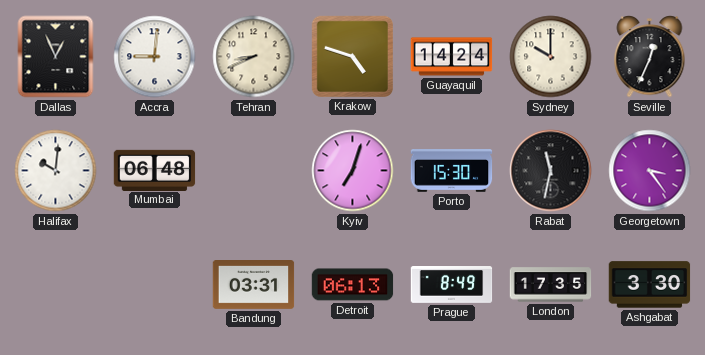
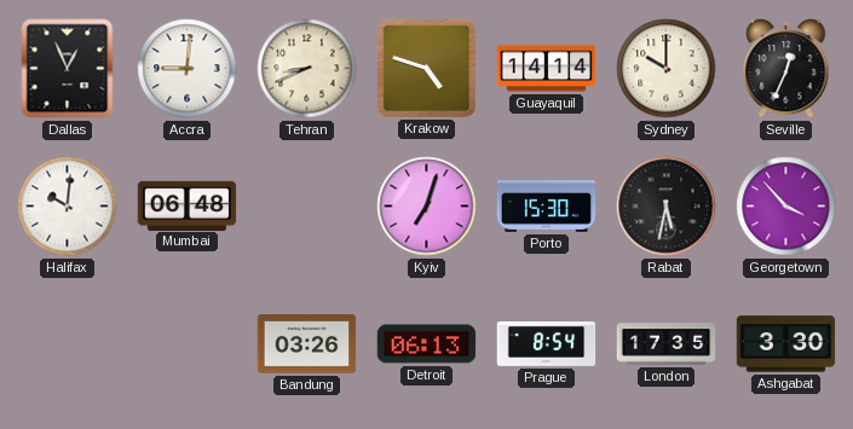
Guayaquil: 14:24 -> 14:14 (547, 69)
Rabat: 11:32 -> 5:32 (667, 207)
Georgetown: 3:24 -> 3:53 (786, 207)
Bandung: 03:31 -> 03:26 (307, 344)
Prague: 8:49 -> 8:54 (547, 344)
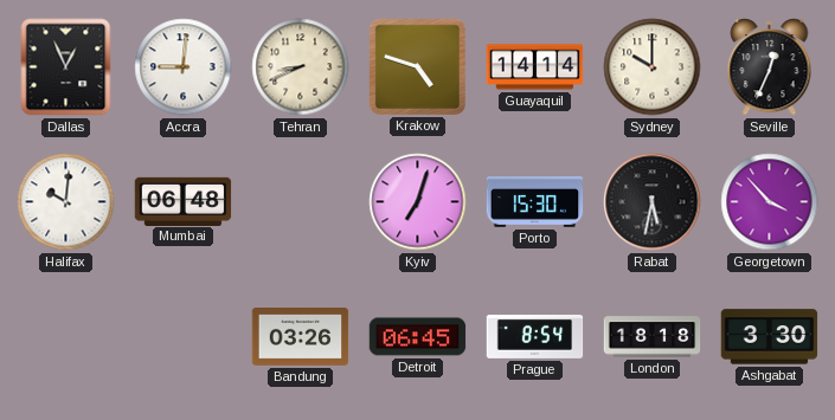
Detroit: 06:13 -> 06:45 (418, 337)
London: 17:35 -> 18:18 (653, 337)
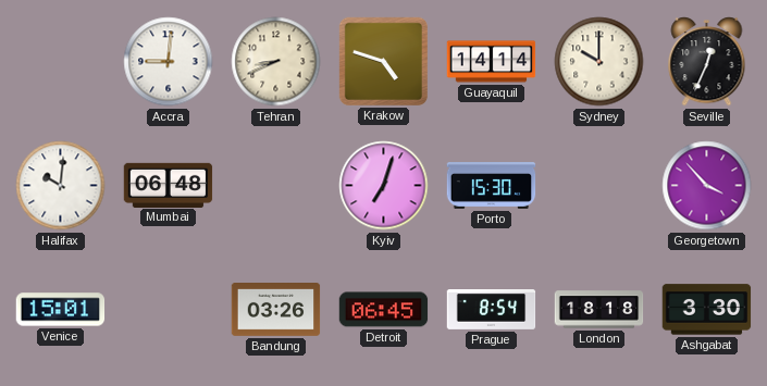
Dallas: 12:56 -> none (66, 67)
Rabat: 5:32 -> none (653, 202)
Venice: none -> 15:01 (61, 310)
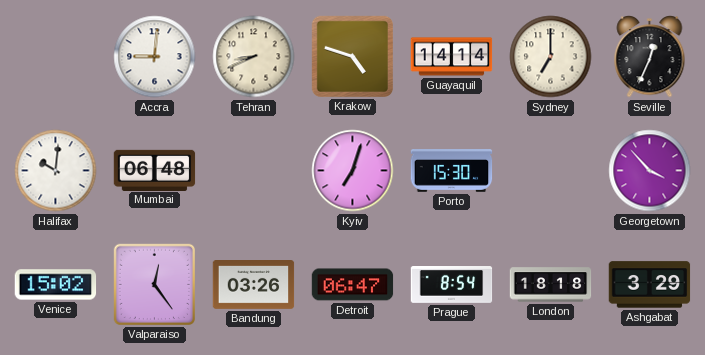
Sydney: 10:00 -> 7:00 (551, 57)
Venice: 15:01 -> 15:02 (56, 285)
Valparaiso: none -> 12:24 (154, 284)
Detroit: 06:45 -> 06:47 (353, 285)
Ashgabat: 3:30 -> 3:29 (650, 285)
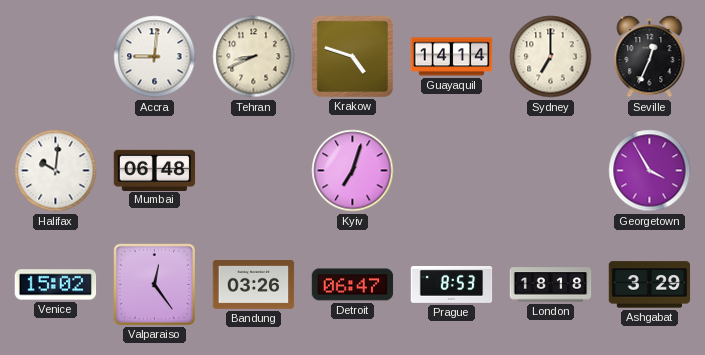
Porto: 15:30 -> none (452, 171)
Georgetown: 3:53 -> 3:55 (650, 171)
Prague: 8:54 -> 8:53 (452, 285)
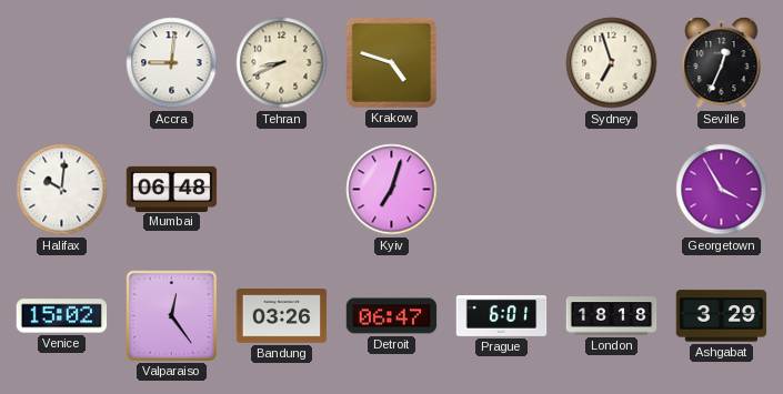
Guayaquil: 14:14 -> none (452, 57)
Sydney: 7:00 -> 6:57 (612, 63)
Prague: 8:53 -> 6:01 (502, 316)
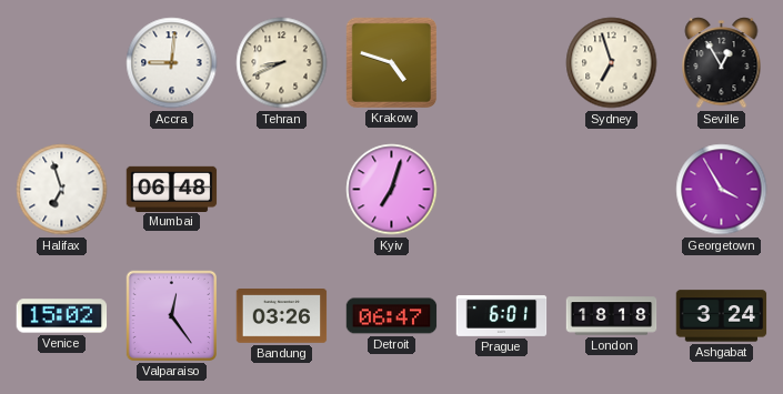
Seville: 12:34 -> 12:55 (722, 63)
Halifax: 10:01 -> 6:57 (62, 190)
Ashgabat: 3:29 -> 3:24 (722, 316)
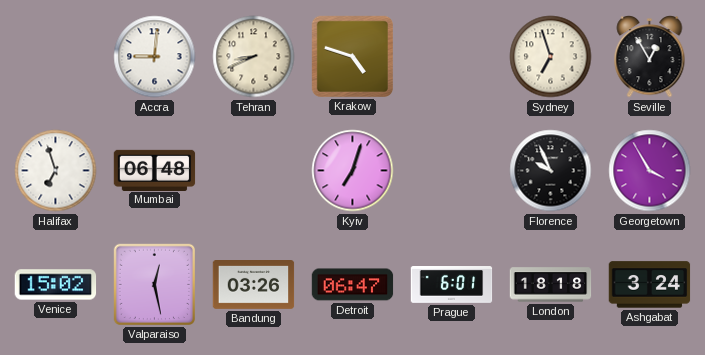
Florence: none -> 9:56 (551, 171)
Valparaiso: 12:24 -> 12:28 (154, 284)
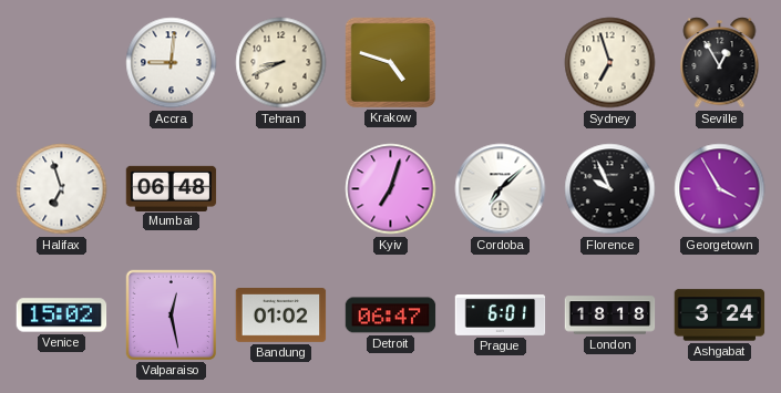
Cordoba: none -> 7:08 (501, 189)
Bandung: 03:26 -> 01:02 (281, 316)
